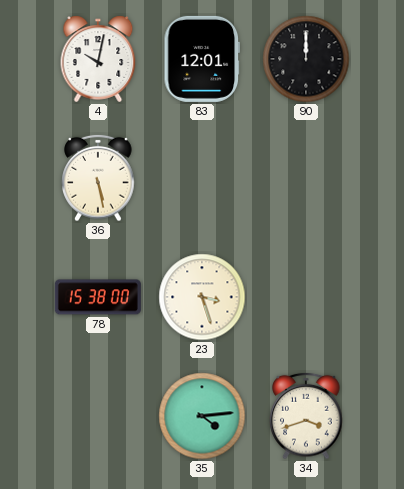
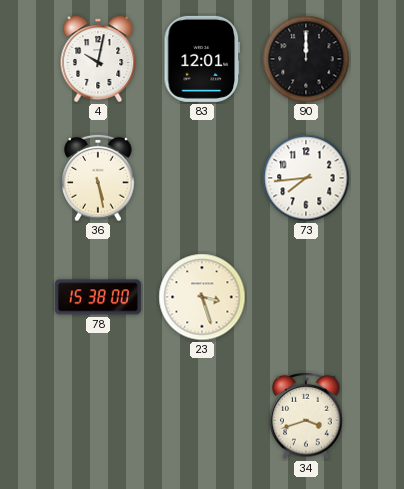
73: none -> 7:44 (306, 178)
35: 4:14 -> none (202, 416)
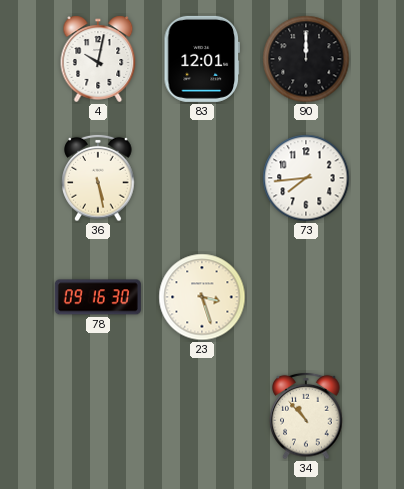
78: 15:38 -> 09:16 (98, 297)
34: 3:42 -> 10:53 (306, 416)
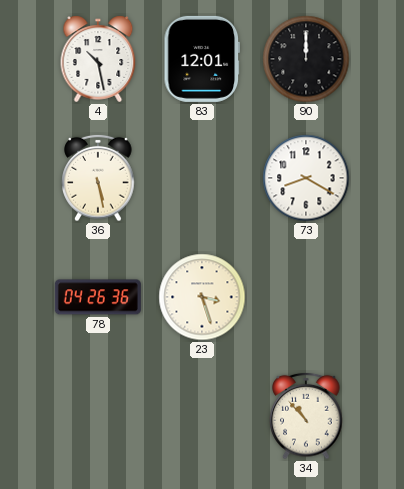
4: 10:02 -> 10:28 (98, 59)
73: 7:44 -> 8:20 (306, 178)
78: 09:16 -> 04:26 (98, 297)
